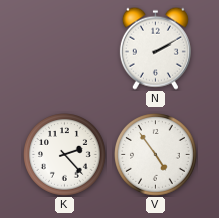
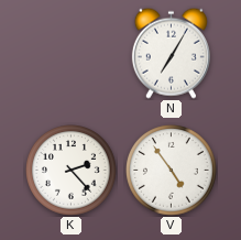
N: 2:10 -> 7:05 (171, 53)
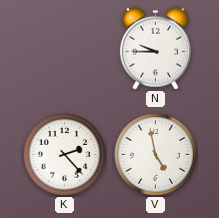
N: 7:05 -> 9:45 (155, 48)
V: 4:54 -> 4:58 (156, 155)
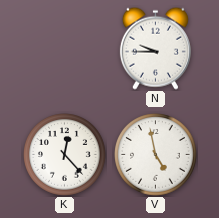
K: 2:23 -> 12:23 (65, 155)
